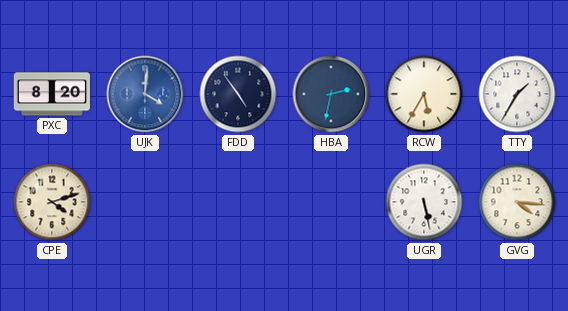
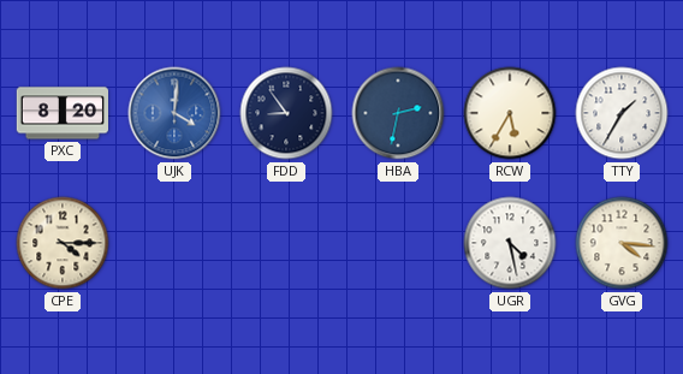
FDD: 4:54 -> 8:54 (286, 113)
CPE: 4:12 -> 4:15 (63, 243)
UGR: 5:28 -> 4:28 (510, 243)
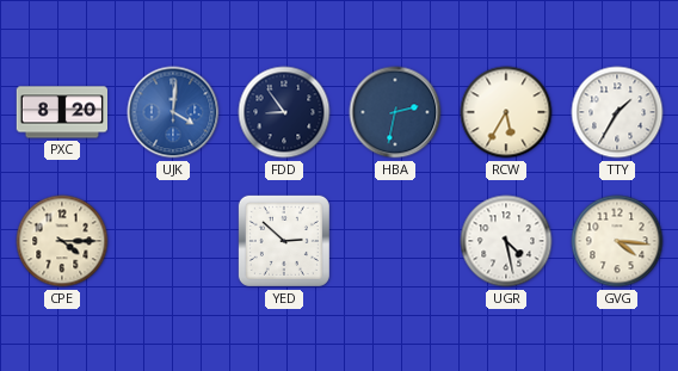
YED: none -> 2:52 (284, 241)
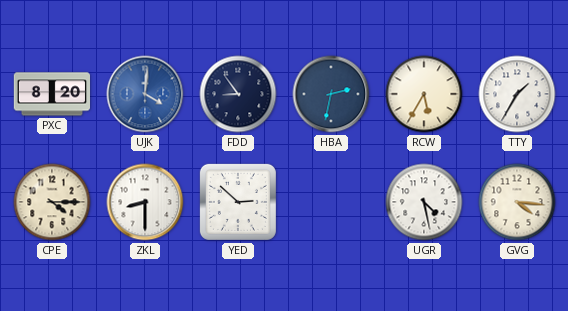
ZKL: none -> 8:30 (145, 202)
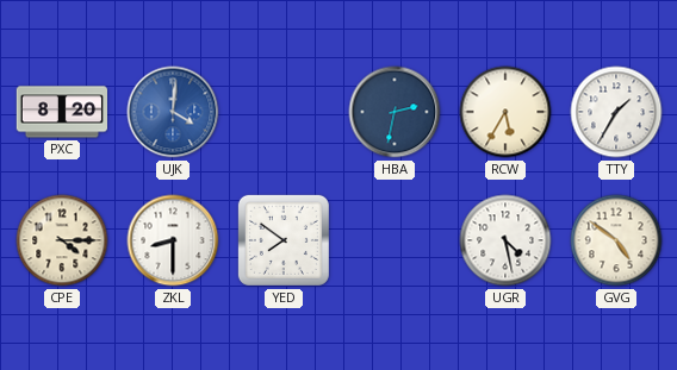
FDD: 8:54 -> none (238, 94)
YED: 2:52 -> 7:51 (284, 240)
GVG: 4:16 -> 4:51 (616, 240)
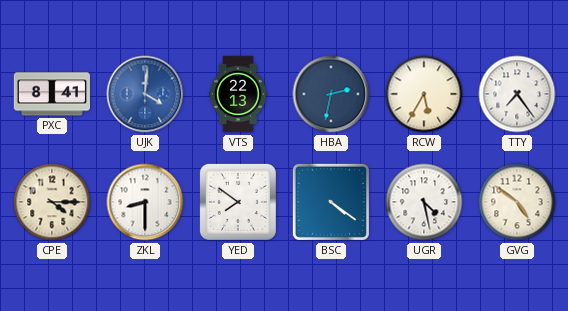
PXC: 8:20 -> 8:41 (52, 94)
VTS: none -> 22:13 (238, 94)
TTY: 1:35 -> 7:24 (517, 94)
BSC: none -> 4:21 (331, 202)
